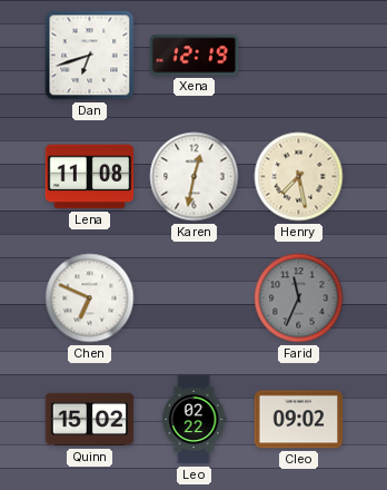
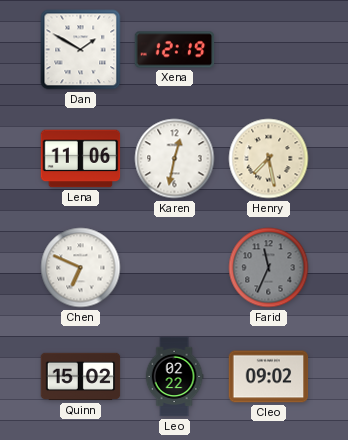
Dan: 6:42 -> 1:50 (81, 50)
Lena: 11:08 -> 11:06 (81, 159)
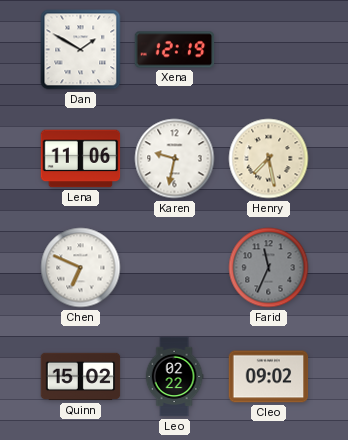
Karen: 12:32 -> 9:32 (175, 159)
